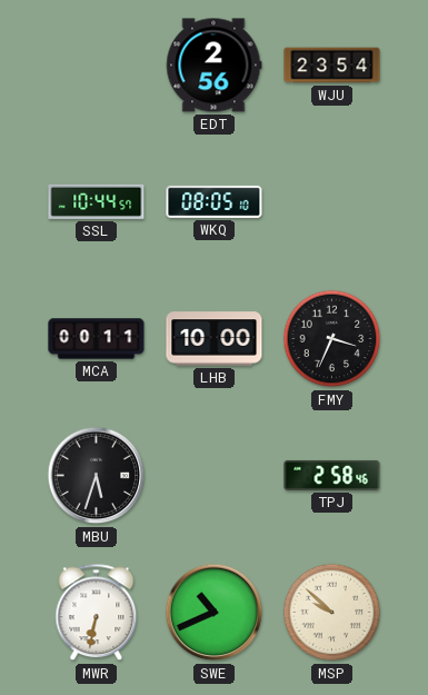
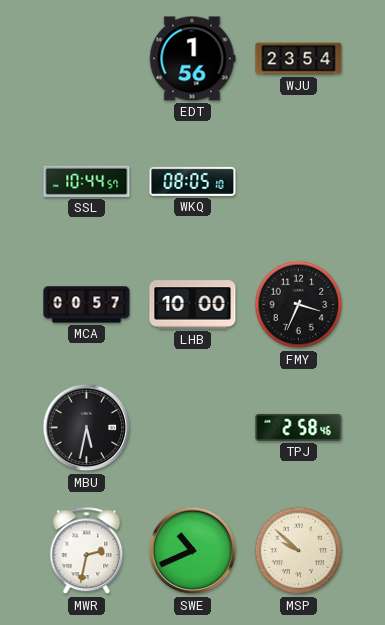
EDT: 2:56 -> 1:56 (192, 59)
MCA: 00:11 -> 00:57 (87, 305)
MBU: 5:33 -> 5:32 (87, 428)
MWR: 6:32 -> 2:32 (87, 551)
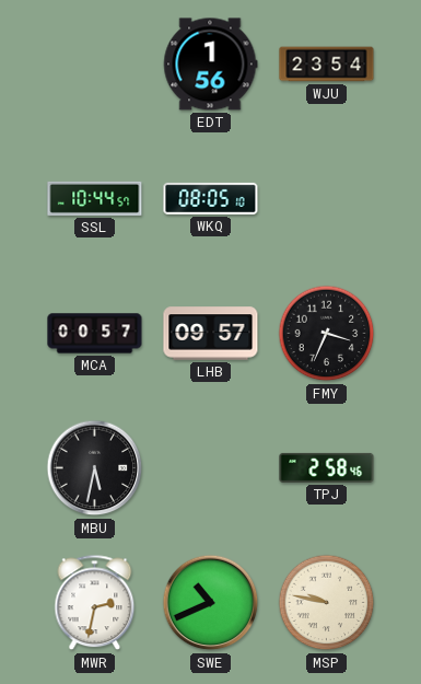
LHB: 10:00 -> 09:57 (211, 334)
MSP: 9:52 -> 9:47 (327, 603)
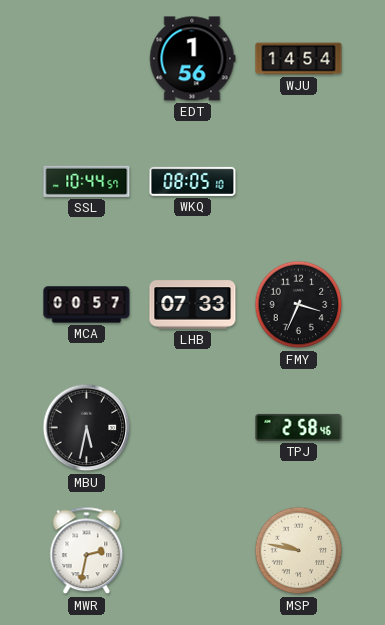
WJU: 23:54 -> 14:54 (299, 59)
LHB: 09:57 -> 07:33 (193, 305)
SWE: 10:41 -> none (211, 603)
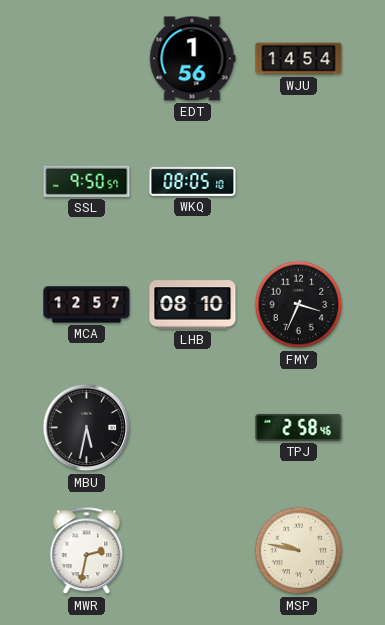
SSL: 10:44 -> 9:50 (87, 181)
MCA: 00:57 -> 12:57 (87, 305)
LHB: 07:33 -> 08:10 (193, 305)
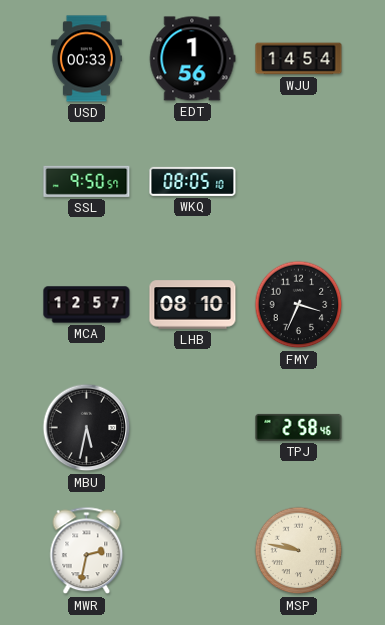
USD: none -> 00:33 (86, 59)
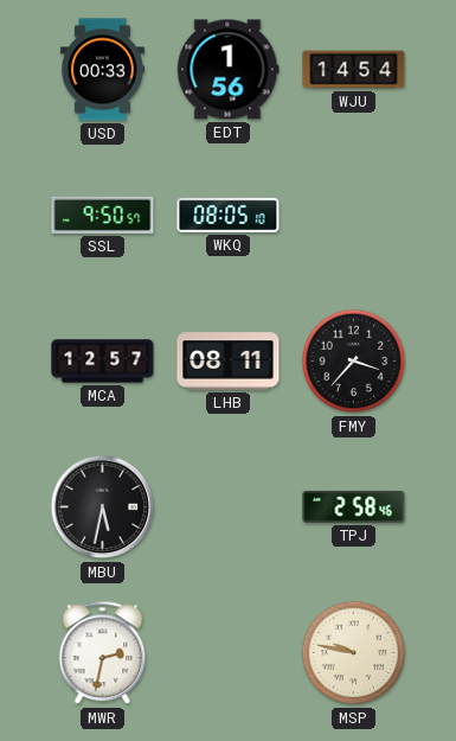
LHB: 08:10 -> 08:11 (229, 362)
FMY: 3:34 -> 3:37 (354, 362)
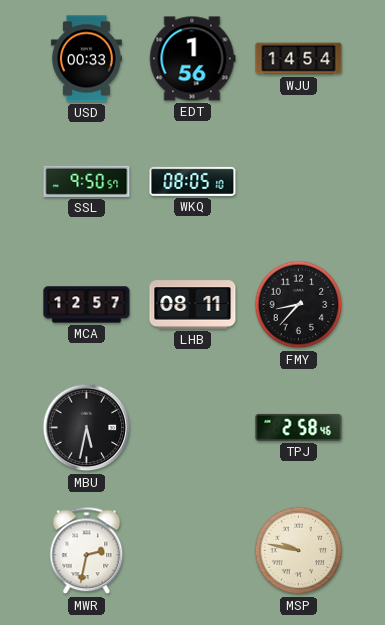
FMY: 3:37 -> 8:37 (299, 305)
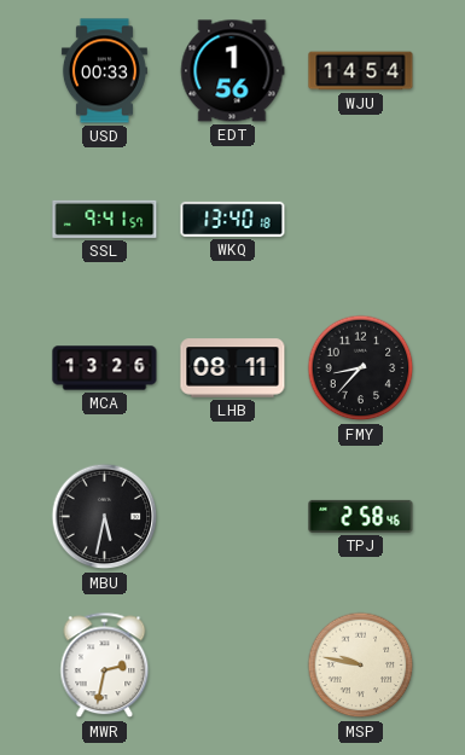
SSL: 9:50 -> 9:41 (105, 219)
WKQ: 08:05 -> 13:40 (233, 219)
MCA: 12:57 -> 13:26 (105, 368)
